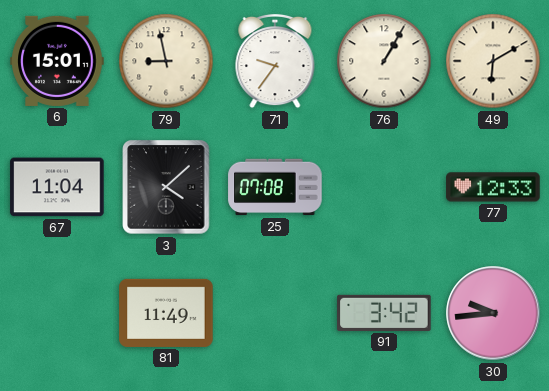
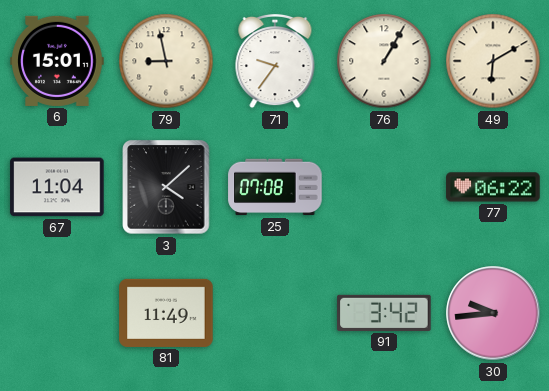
77: 12:33 -> 06:22 (493, 187)
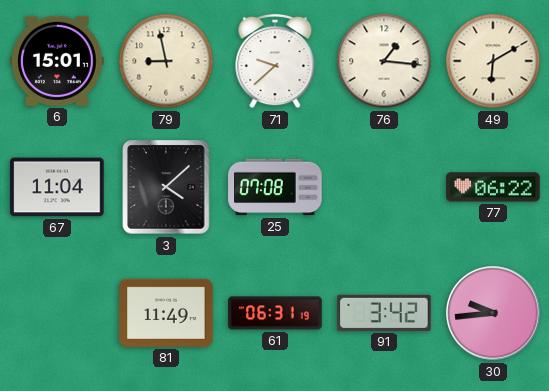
71: 9:36 -> 9:38 (275, 61)
76: 1:05 -> 1:16 (384, 61)
61: none -> 06:31 (275, 313)
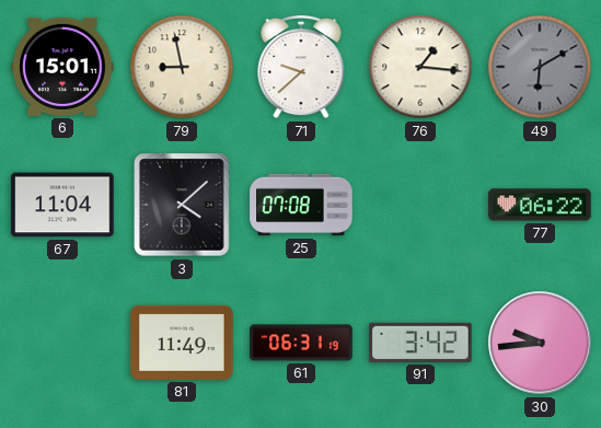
49 dial: cream -> grey (540, 67)
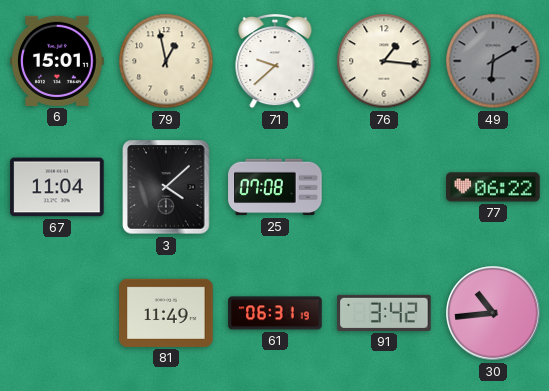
79: 8:58 -> 12:58 (166, 61)
30: 9:44 -> 10:44 (493, 313)
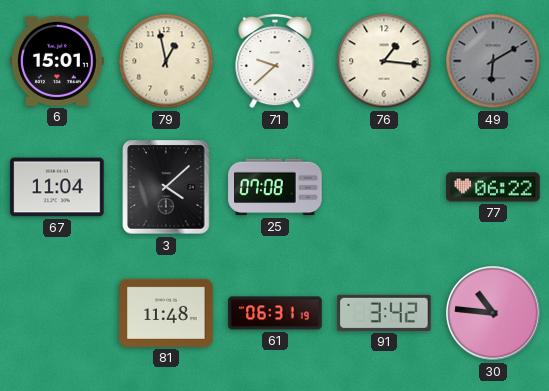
81: 11:49 -> 11:48 (166, 313)
30: 10:44 -> 10:46 (493, 313)
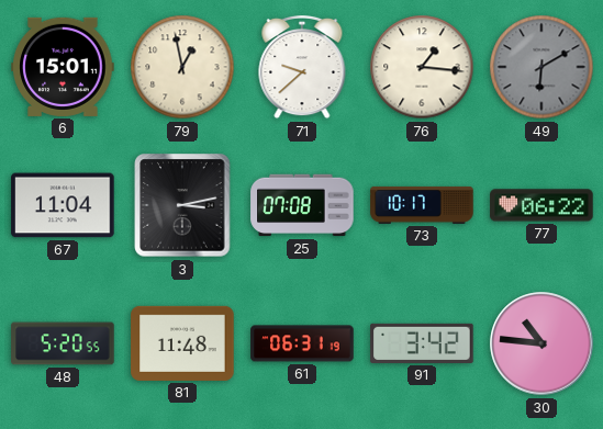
3: 4:08 -> 3:13 (182, 205)
73: none -> 10:17 (422, 205)
48: none -> 5:20 (63, 343)
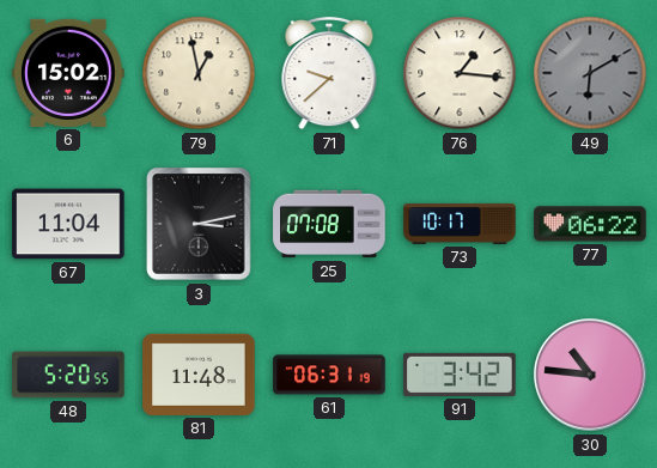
6: 15:01 -> 15:02 (68, 73)
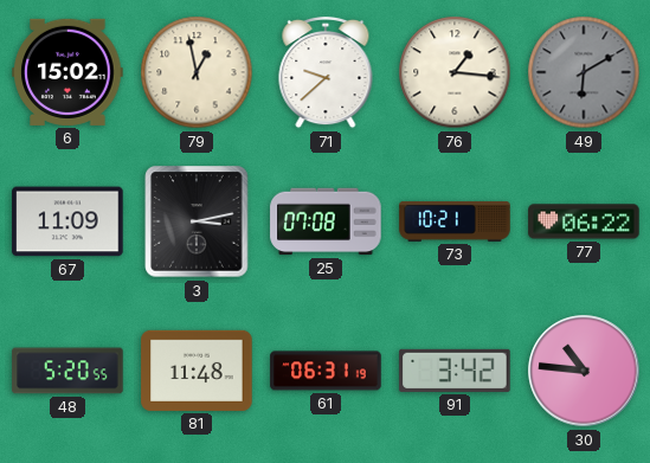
67: 11:04 -> 11:09 (67, 221)
73: 10:17 -> 10:21 (455, 221)
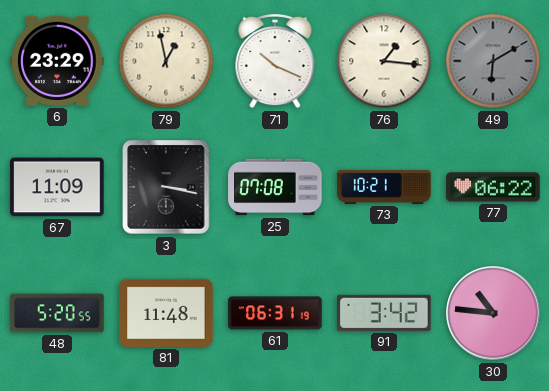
6: 15:02 -> 23:29 (57, 61)
71: 9:38 -> 10:19 (275, 61)
3: 3:13 -> 3:17 (166, 187)
